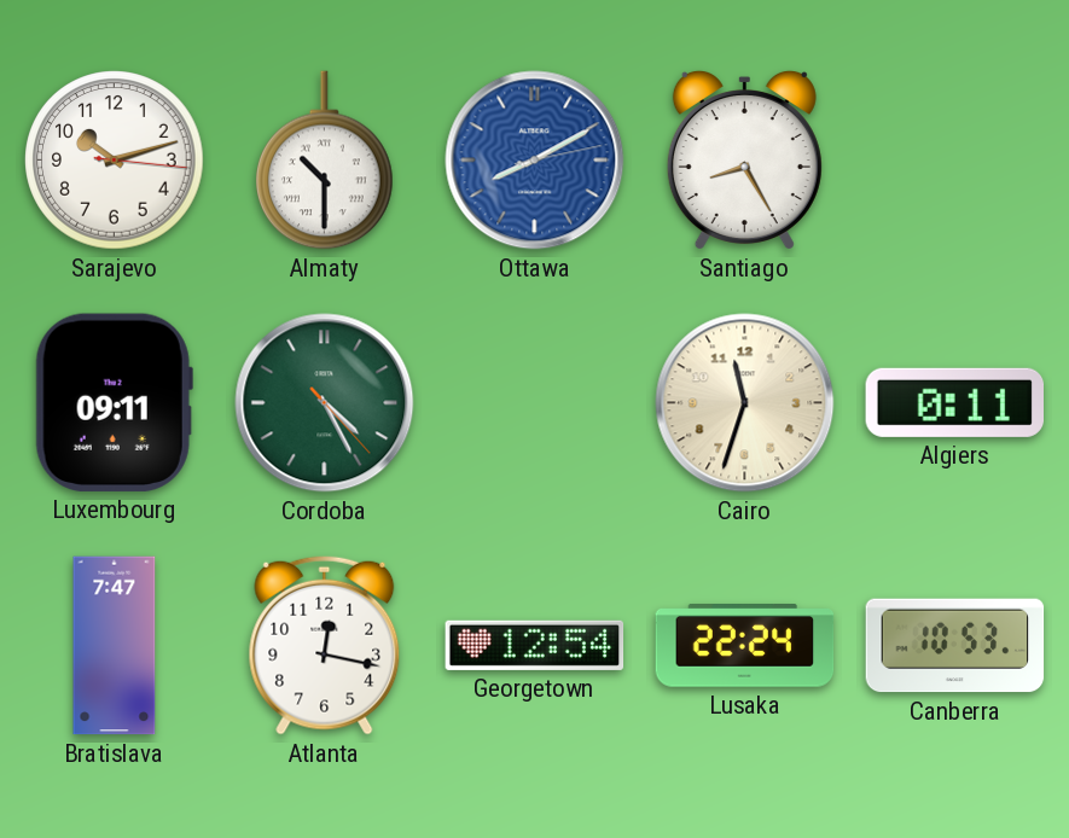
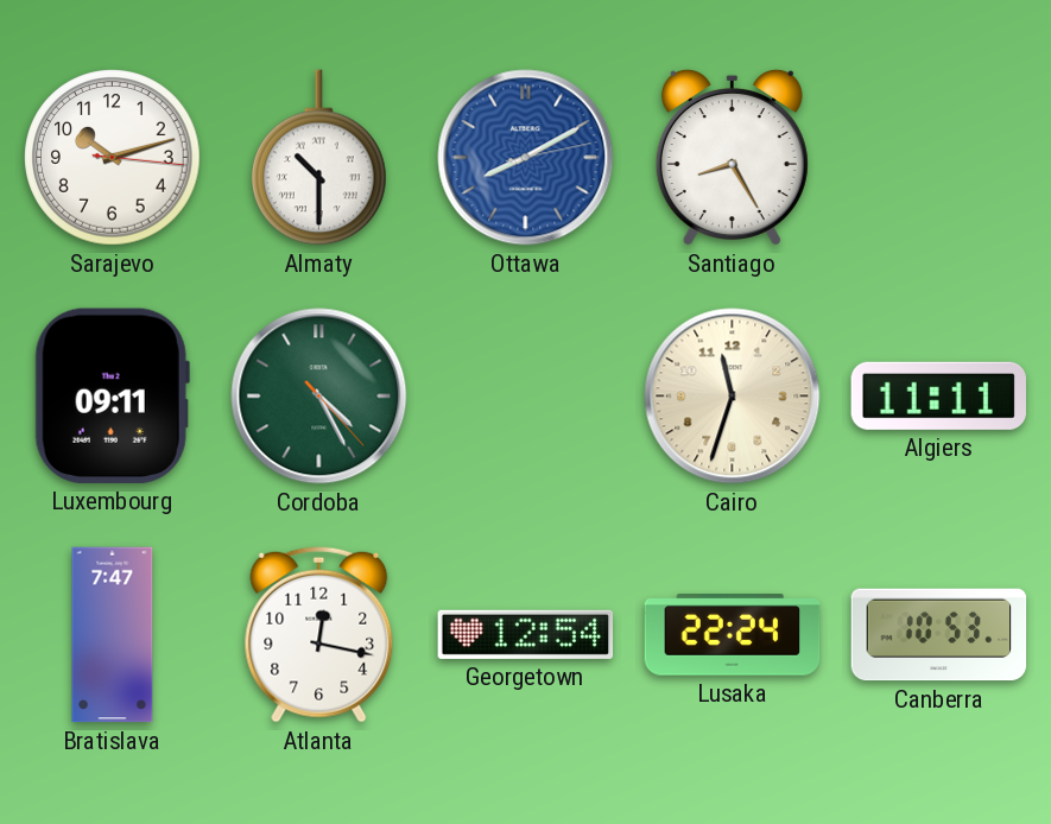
Algiers: 0:11 -> 11:11 (938, 395)
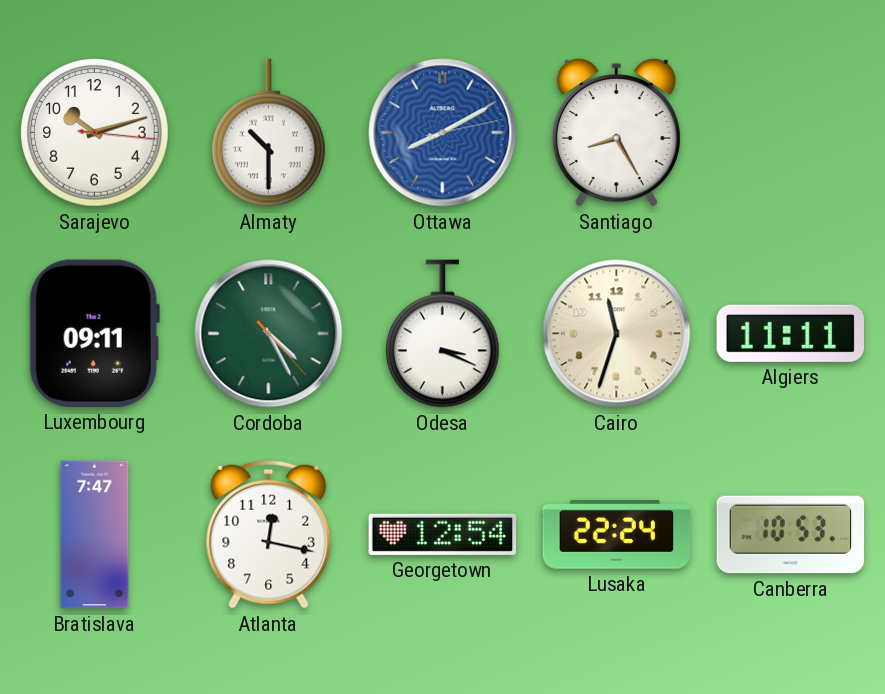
Odesa: none -> 3:19 (443, 334)
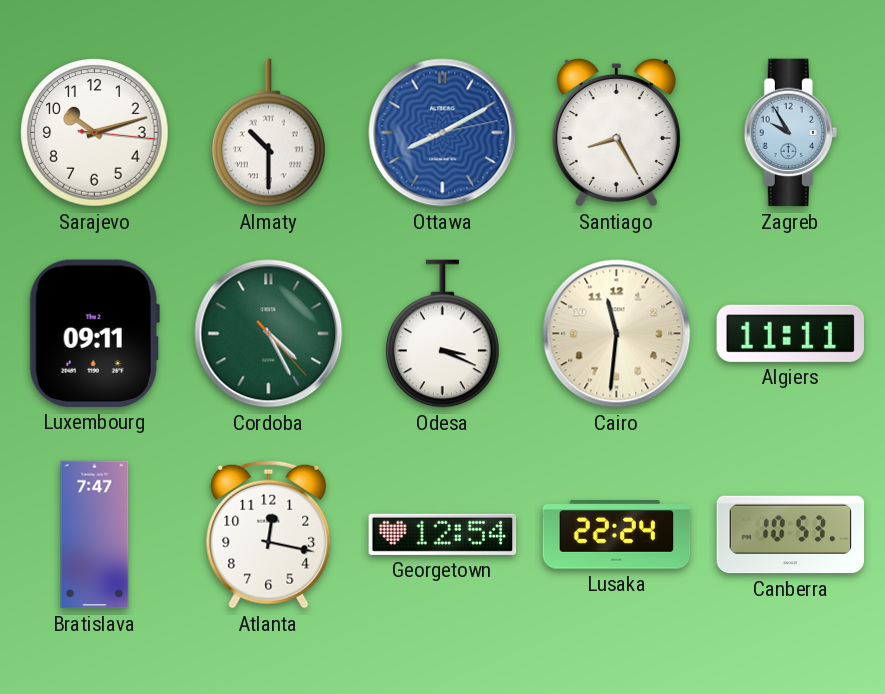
Zagreb: none -> 9:55 (790, 133)
Cairo: 11:33 -> 11:31 (617, 334)
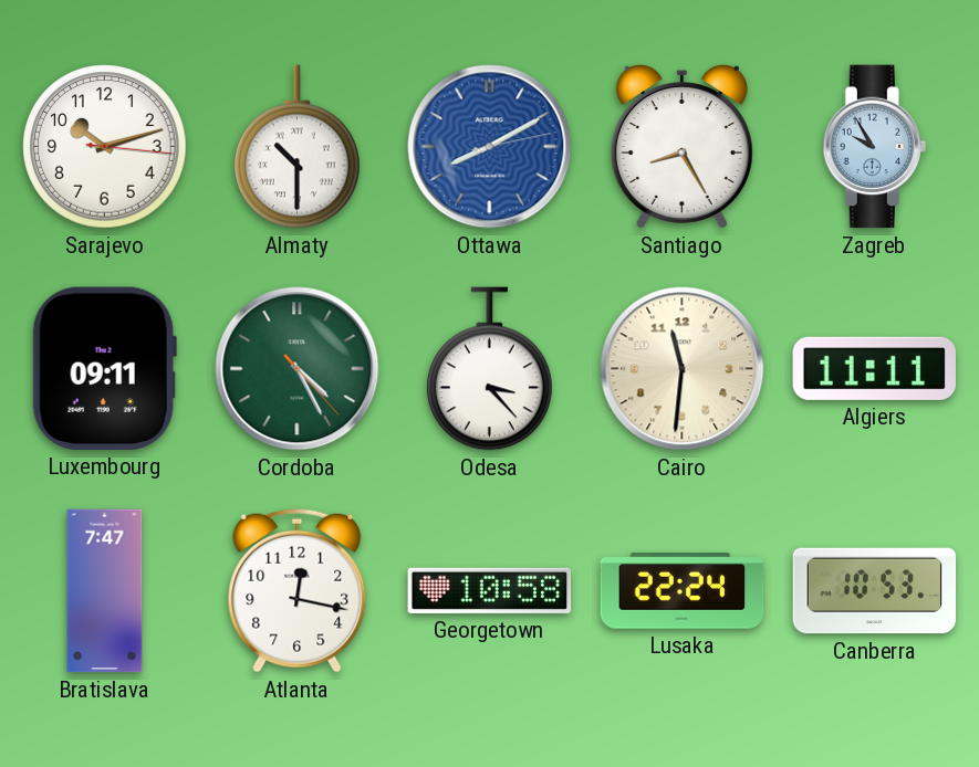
Odesa: 3:19 -> 3:23 (490, 369)
Georgetown: 12:54 -> 10:58 (490, 590)
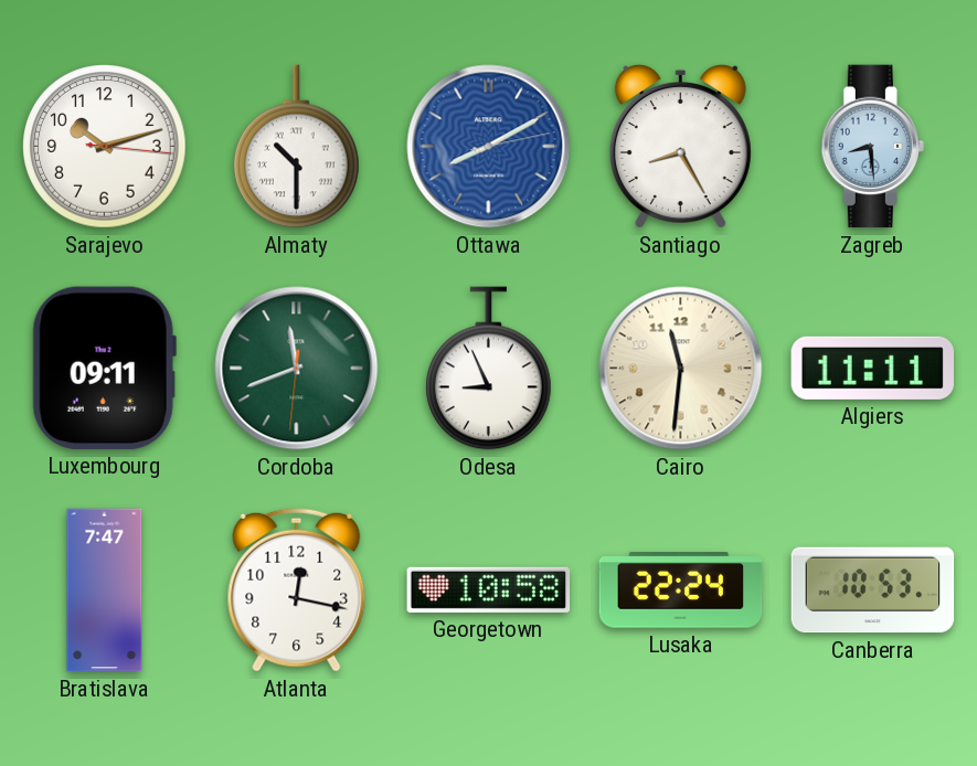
Zagreb: 9:55 -> 8:29 (872, 147)
Cordoba: 4:25 -> 11:41 (297, 369)
Odesa: 3:23 -> 8:56 (489, 369)
